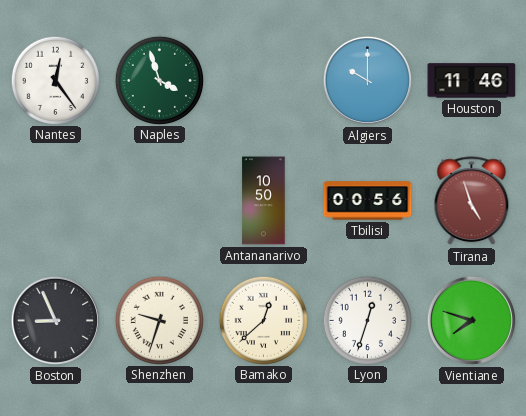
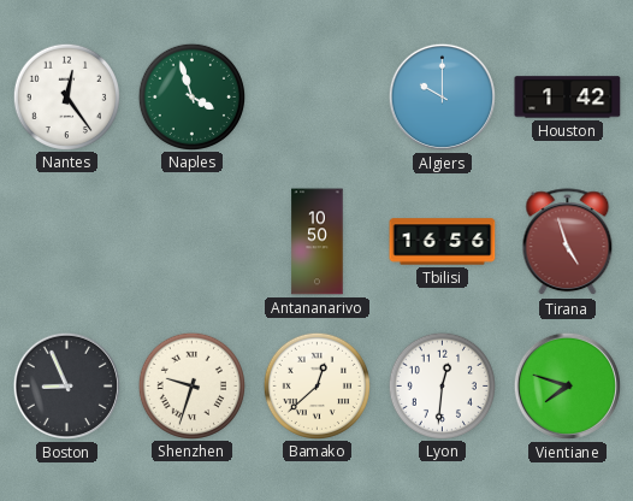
Houston: 11:46 -> 1:42 (568, 98)
Tbilisi: 00:56 -> 16:56 (443, 242)
Lyon: 12:33 -> 12:31 (442, 385)
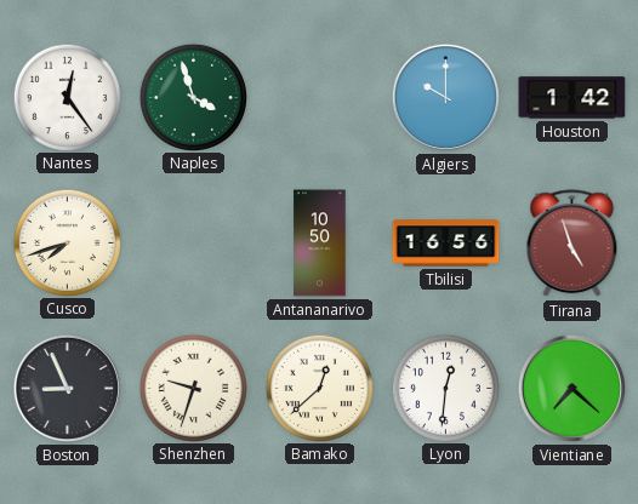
Cusco: none -> 7:42 (67, 242)
Vientiane: 7:48 -> 7:22 (571, 388)
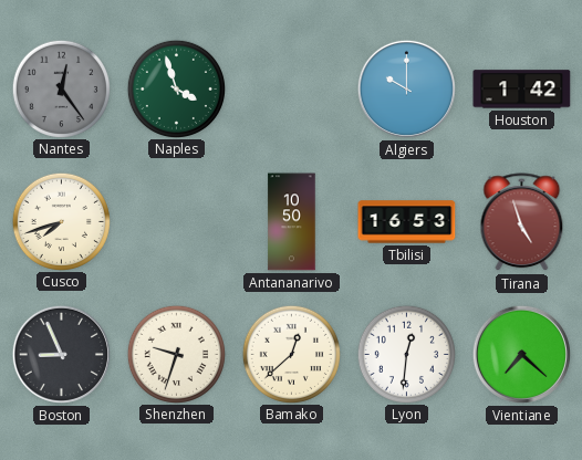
Nantes dial: white -> grey (61, 88)
Tbilisi: 16:56 -> 16:53 (407, 222)
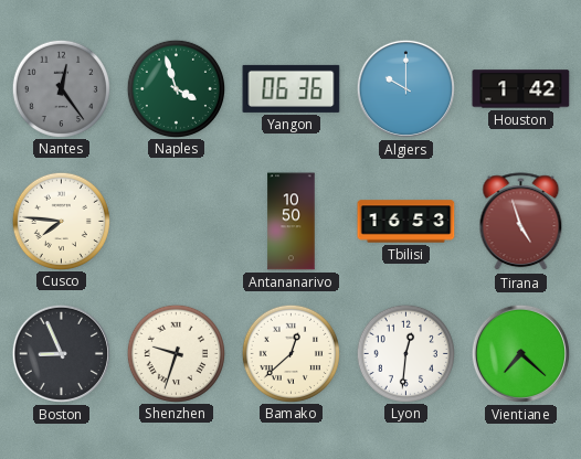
Yangon: none -> 06:36 (292, 88)
Cusco: 7:42 -> 7:46 (61, 221)
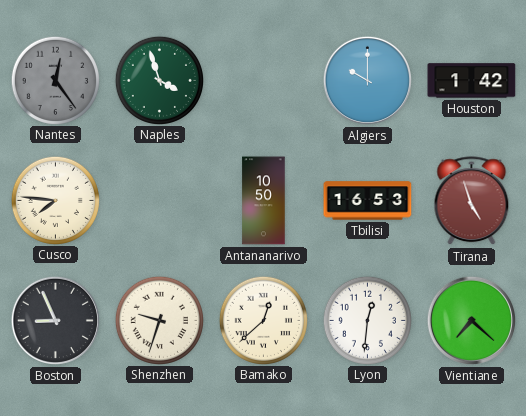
Yangon: 06:36 -> none (292, 88)
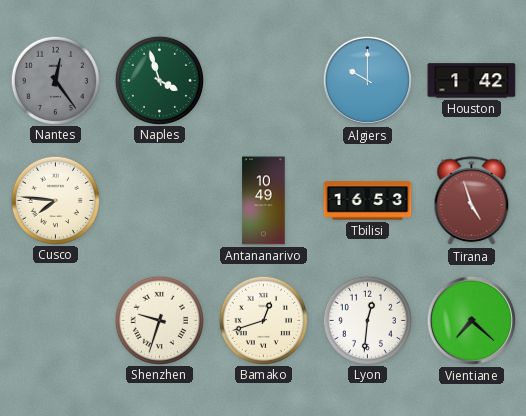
Antananarivo: 10:50 -> 10:49 (264, 201)
Boston: 8:56 -> none (55, 320)
Bamako: 12:38 -> 12:42 (263, 320)
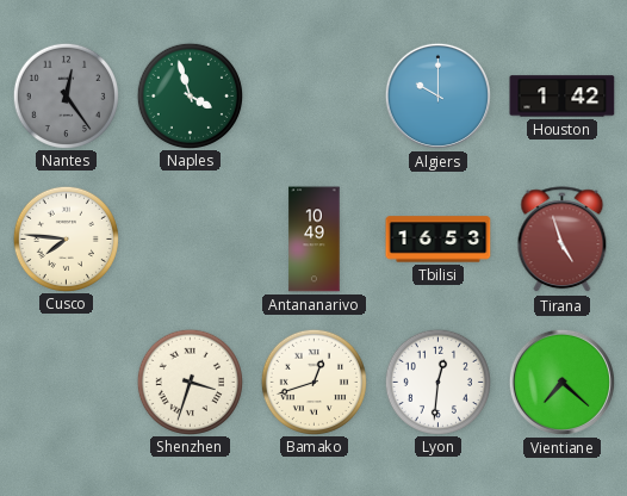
Shenzhen: 9:33 -> 3:33 (190, 382)
